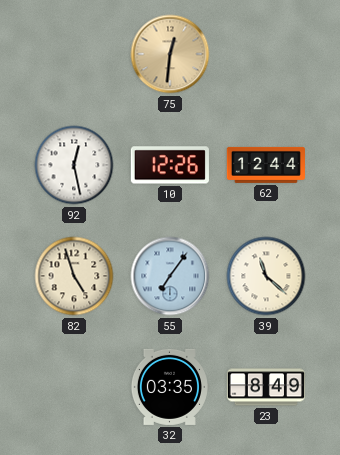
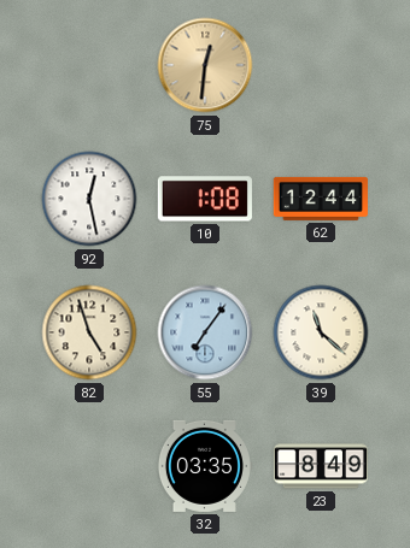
10: 12:26 -> 1:08 (205, 199)
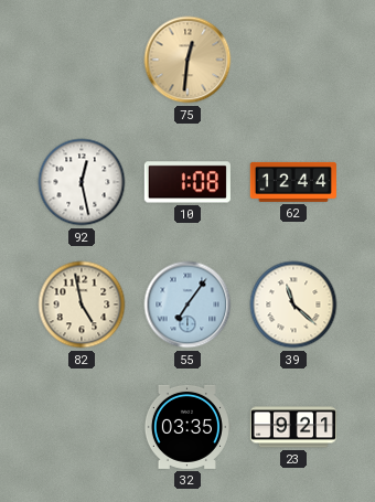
82: 4:57 -> 4:58 (82, 305)
23: 8:49 -> 9:21 (292, 427)
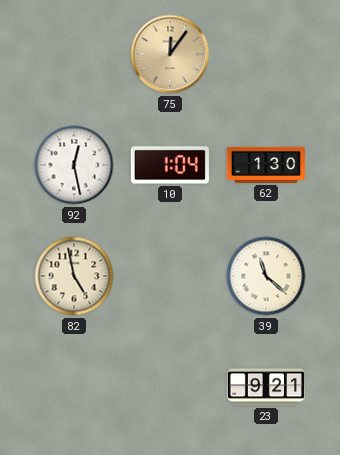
75: 12:31 -> 12:06 (170, 54)
10: 1:08 -> 1:04 (170, 165)
62: 12:44 -> 1:30 (266, 165)
55: 7:06 -> none (187, 305)
32: 03:35 -> none (186, 427)
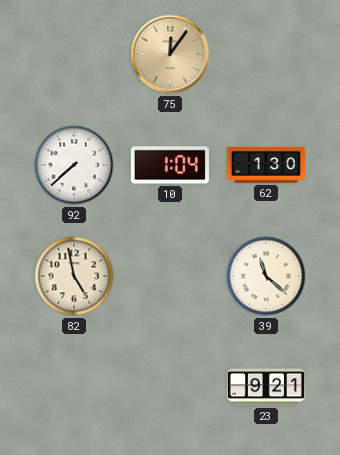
92: 12:28 -> 7:38 (74, 165)
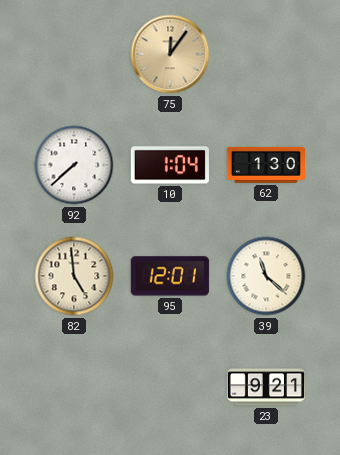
82: 4:58 -> 4:59 (74, 276)
95: none -> 12:01 (170, 276)
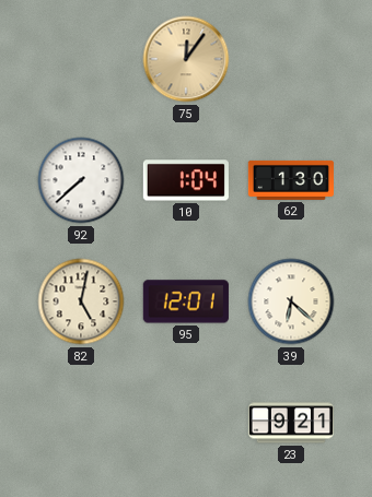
82: 4:59 -> 5:02 (81, 301)
39: 11:22 -> 6:22 (291, 301)
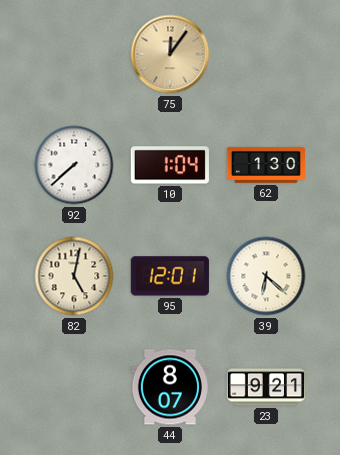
44: none -> 8:07 (170, 387)
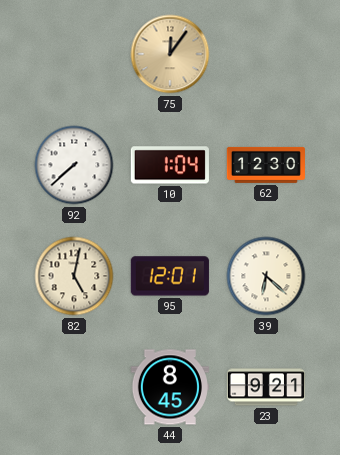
62: 1:30 -> 12:30 (266, 165)
44: 8:07 -> 8:45 (170, 387)
